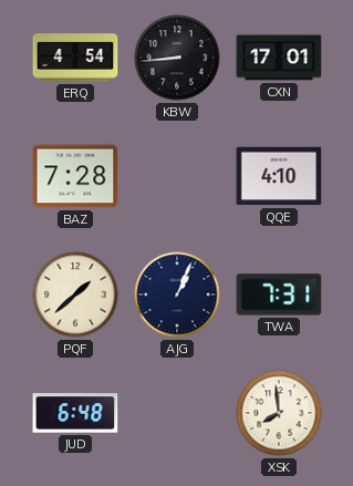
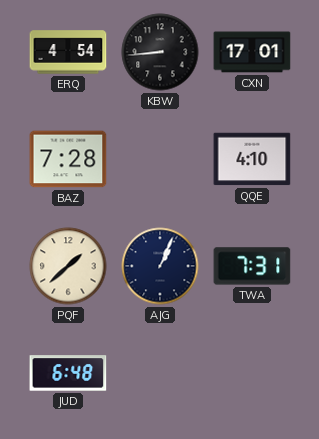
XSK: 7:59 -> none (279, 413)
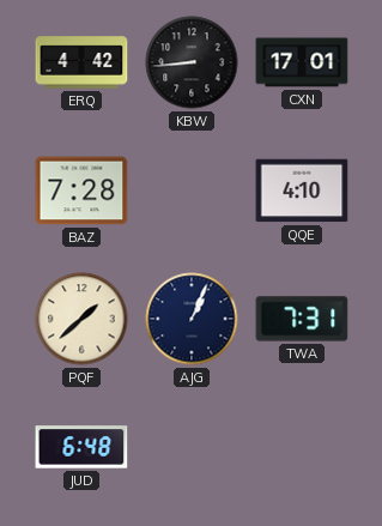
ERQ: 4:54 -> 4:42 (81, 62)
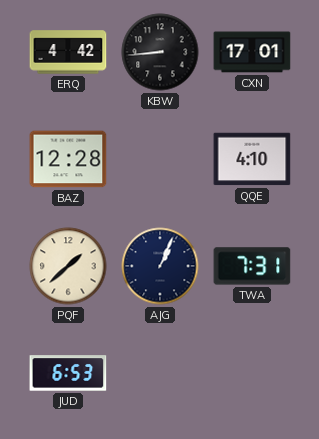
BAZ: 7:28 -> 12:28 (68, 159)
JUD: 6:48 -> 6:53 (68, 373)
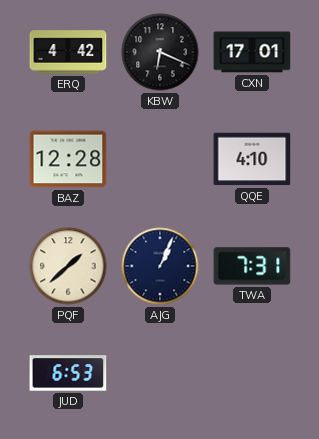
KBW: 8:44 -> 6:19 (160, 52)
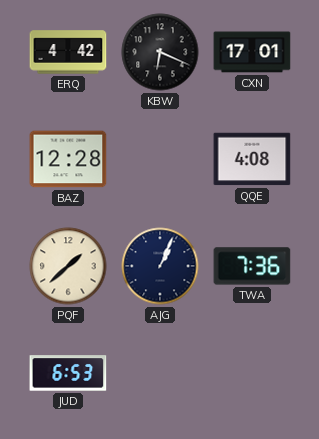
QQE: 4:10 -> 4:08 (252, 159)
TWA: 7:31 -> 7:36 (252, 266)
